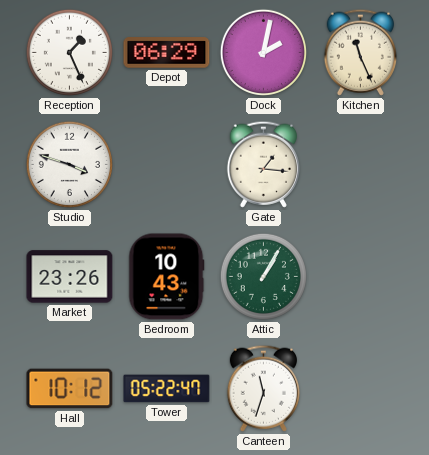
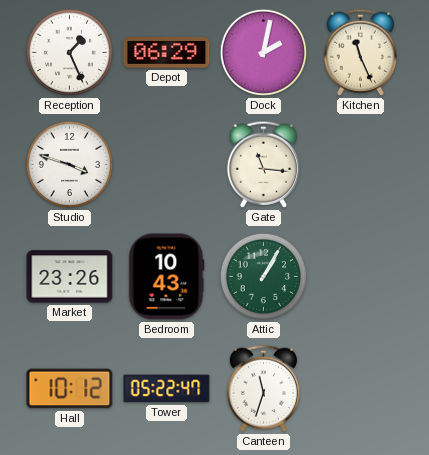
Gate: 1:16 -> 11:16 (263, 164)
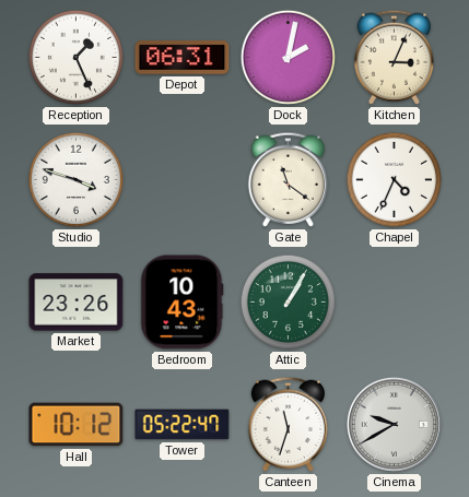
Depot: 06:29 -> 06:31 (183, 58)
Kitchen: 11:26 -> 3:04 (394, 57)
Gate: 11:16 -> 11:21 (288, 179)
Chapel: none -> 4:34 (394, 179)
Cinema: none -> 9:40 (394, 424)
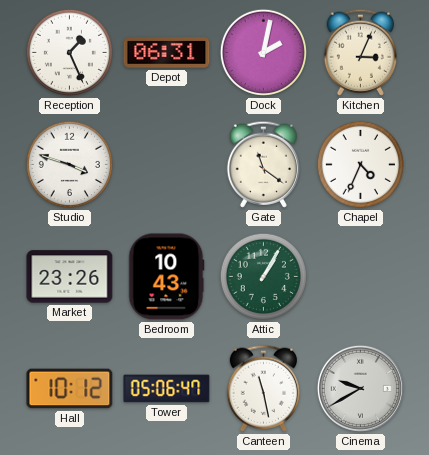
Tower: 05:22 -> 05:06 (167, 389)
Canteen: 11:33 -> 11:28 (263, 388)
